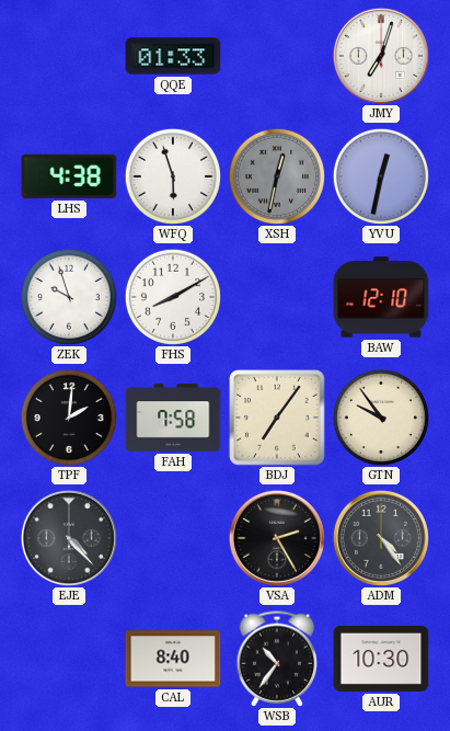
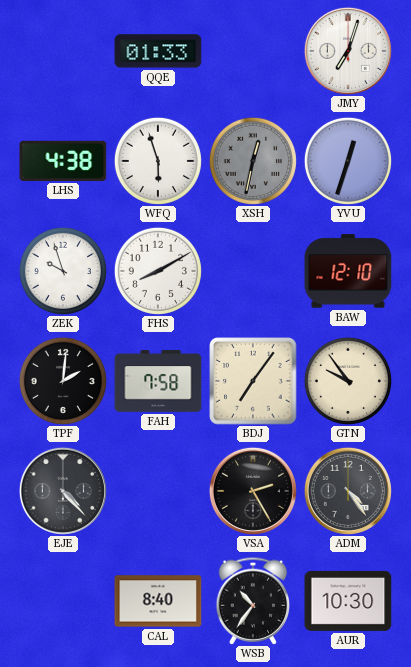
YVU: 12:32 -> 12:33 (348, 161)
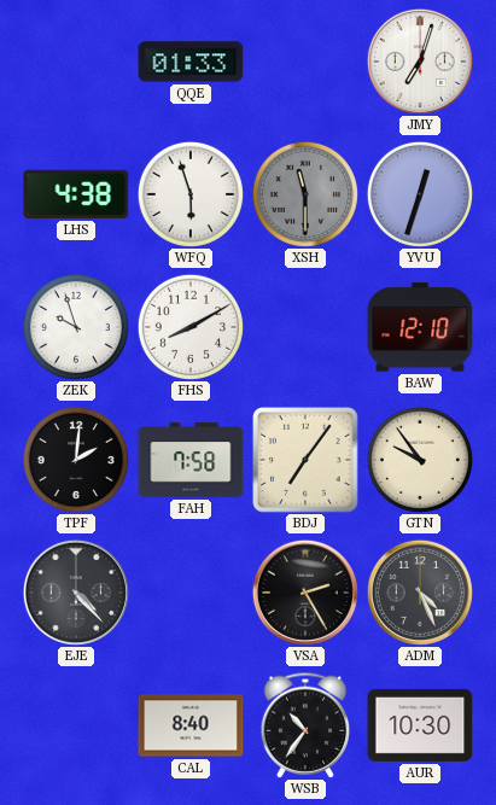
XSH: 12:32 -> 11:30 (305, 194)
ADM: 4:24 -> 4:26 (420, 593)
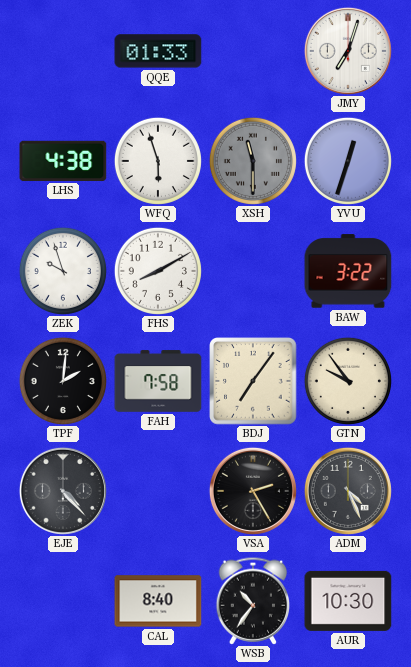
BAW: 12:10 -> 3:22 (348, 271)
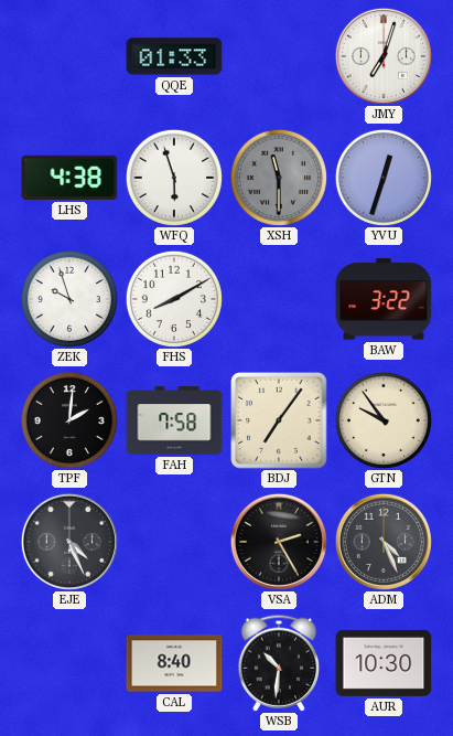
EJE: 4:23 -> 4:26 (69, 542)
WSB: 10:36 -> 10:31 (279, 663)
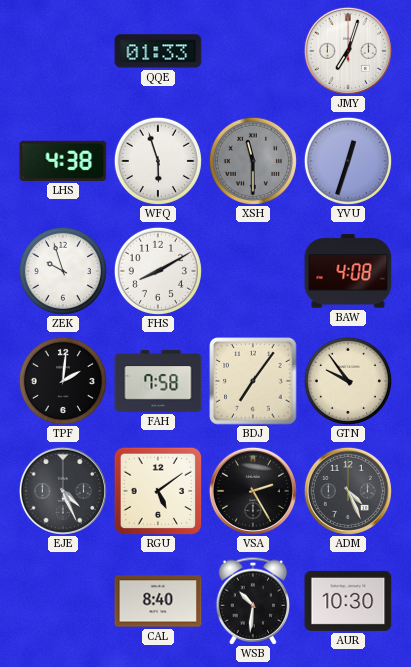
BAW: 3:22 -> 4:08 (348, 271)
RGU: none -> 5:09 (158, 491)
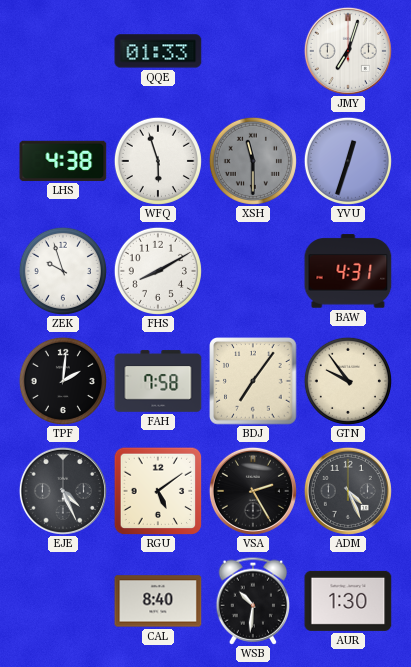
BAW: 4:08 -> 4:31 (348, 271)
AUR: 10:30 -> 1:30 (348, 601)
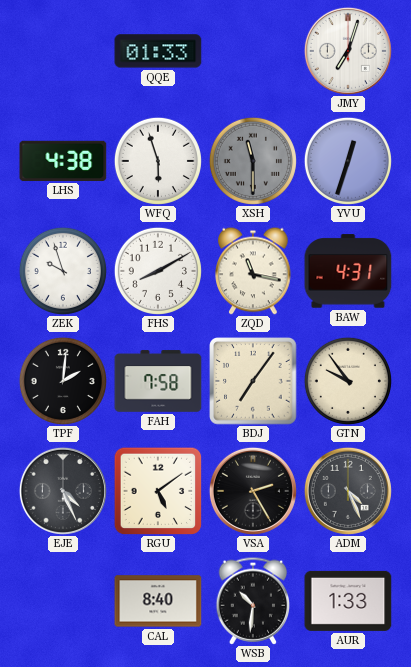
ZQD: none -> 11:17 (253, 271)
AUR: 1:30 -> 1:33 (348, 601)
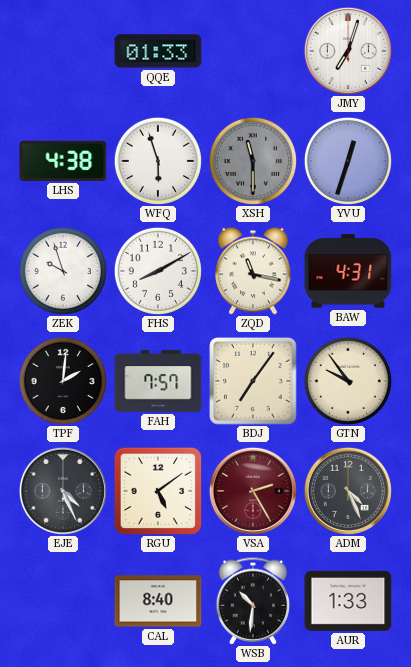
FAH: 7:58 -> 7:57 (158, 381)
VSA dial: black -> burgundy (253, 491)
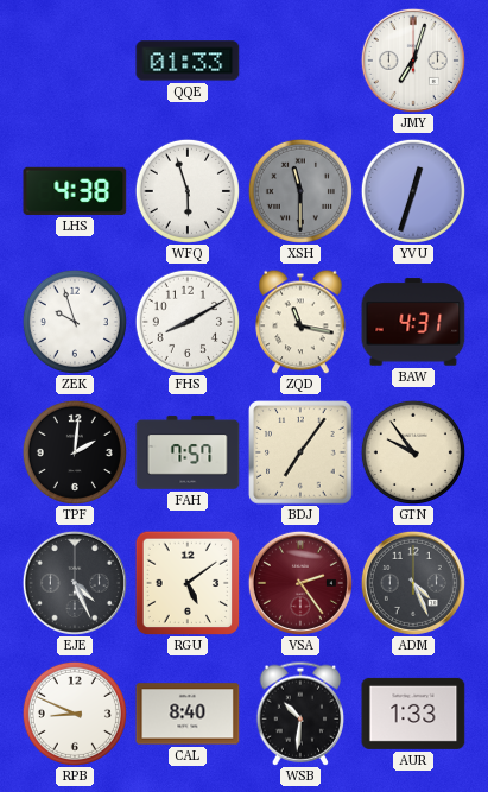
VSA: 2:25 -> 2:24 (300, 583)
RPB: none -> 8:49 (75, 714)
